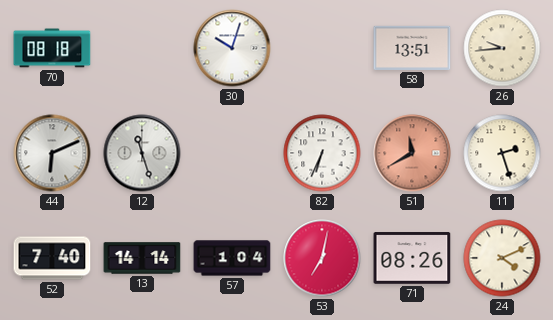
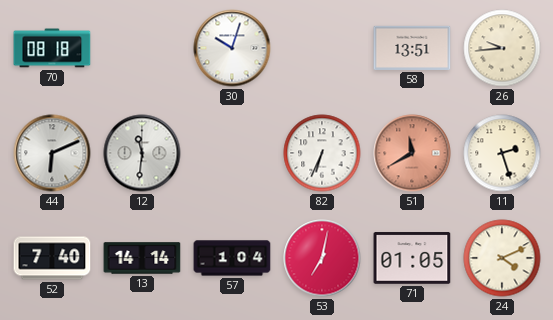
12: 11:27 -> 11:31 (142, 153)
71: 08:26 -> 01:05 (412, 258)
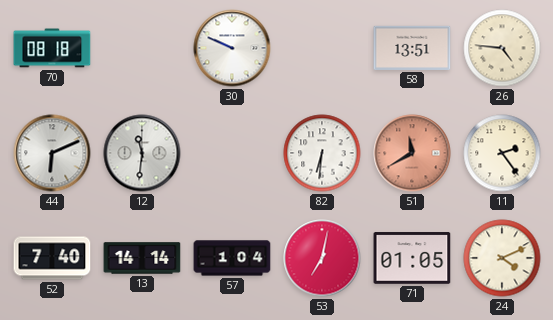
30: 10:03 -> 9:49 (232, 48)
26: 9:44 -> 4:46 (502, 48)
82: 6:34 -> 6:31 (322, 153)
11: 2:27 -> 2:24 (502, 153)
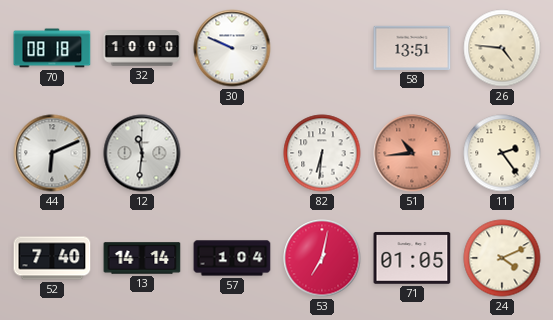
32: none -> 10:00 (142, 48)
51: 11:40 -> 10:44 (412, 153)
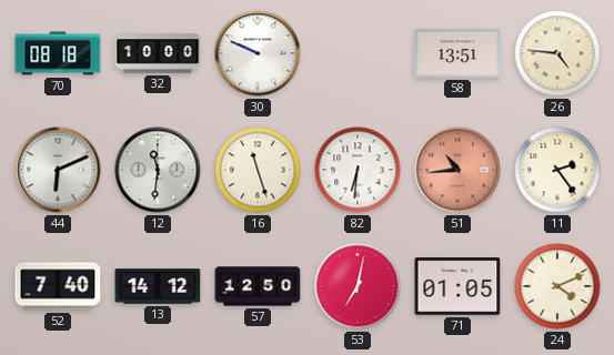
16: none -> 11:27 (258, 170)
13: 14:14 -> 14:12 (158, 286)
57: 1:04 -> 12:50 (258, 286)
